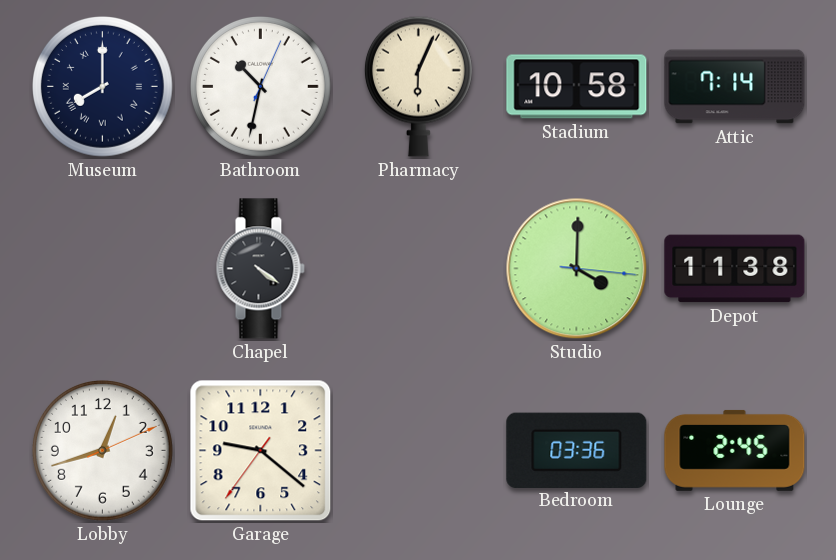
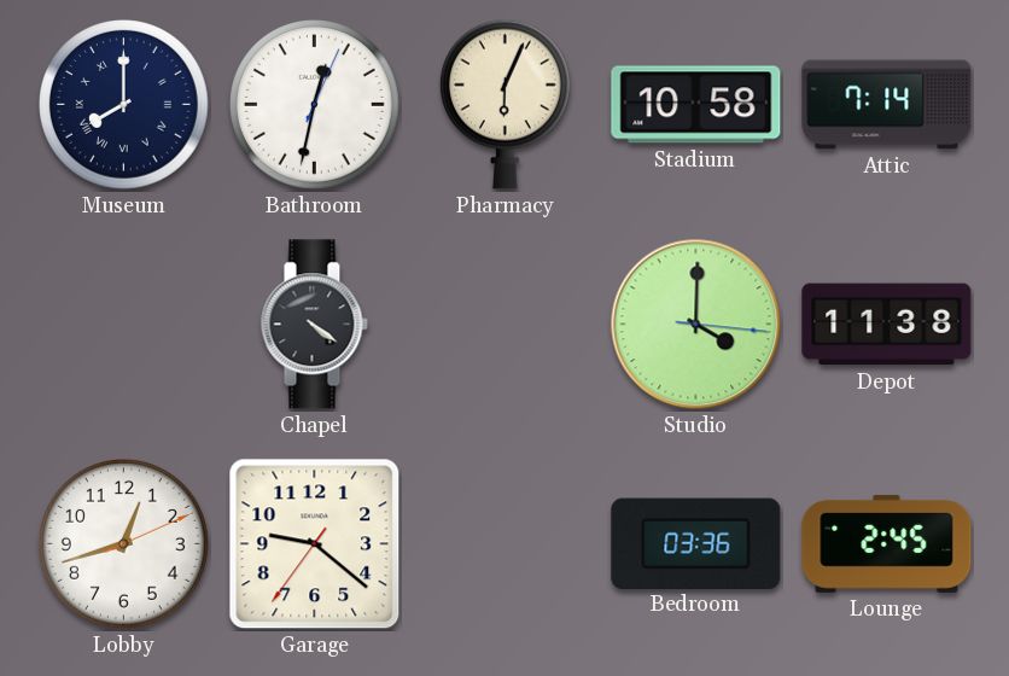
Bathroom: 10:32 -> 12:32 (315, 105)
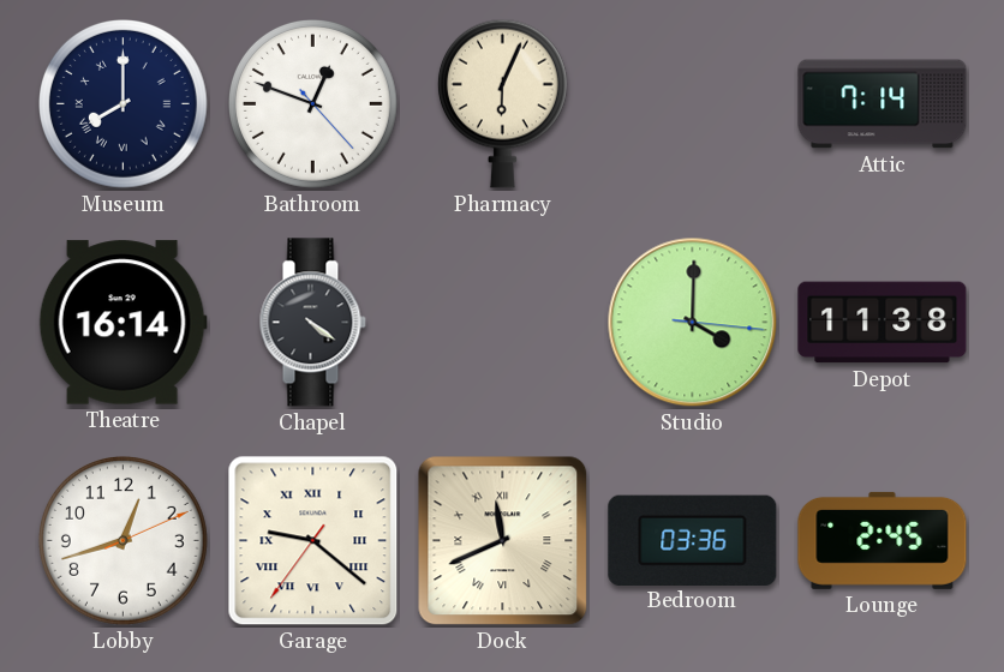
Bathroom: 12:32 -> 12:48 (313, 104)
Stadium: 10:58 -> none (696, 105)
Theatre: none -> 16:14 (122, 323)
Garage numerals: Arabic -> Roman (313, 541)
Dock: none -> 11:41 (503, 541)
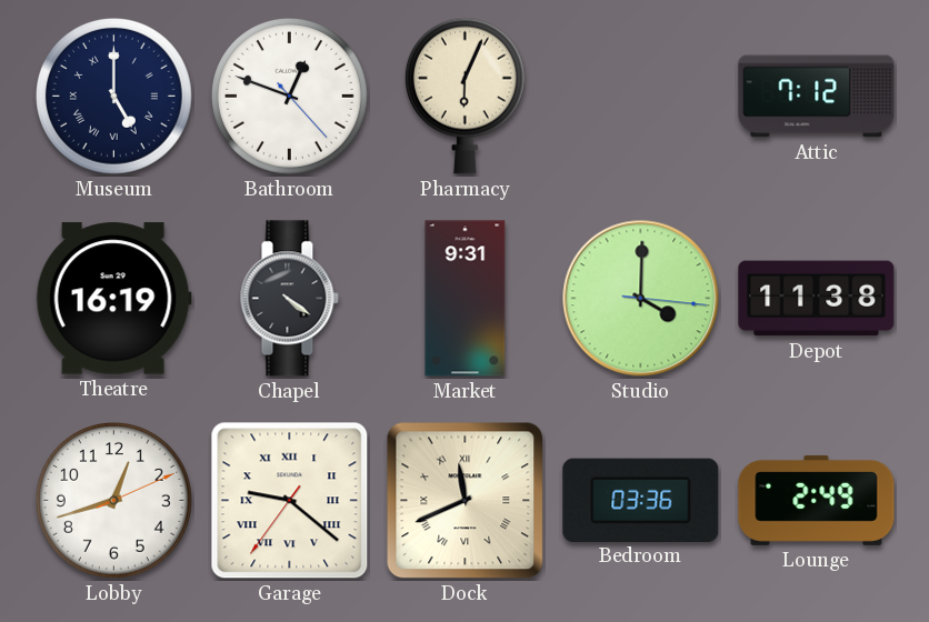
Museum: 8:00 -> 5:00 (114, 97)
Attic: 7:14 -> 7:12 (817, 97)
Theatre: 16:14 -> 16:19 (113, 299)
Market: none -> 9:31 (466, 299)
Lounge: 2:45 -> 2:49 (817, 500)
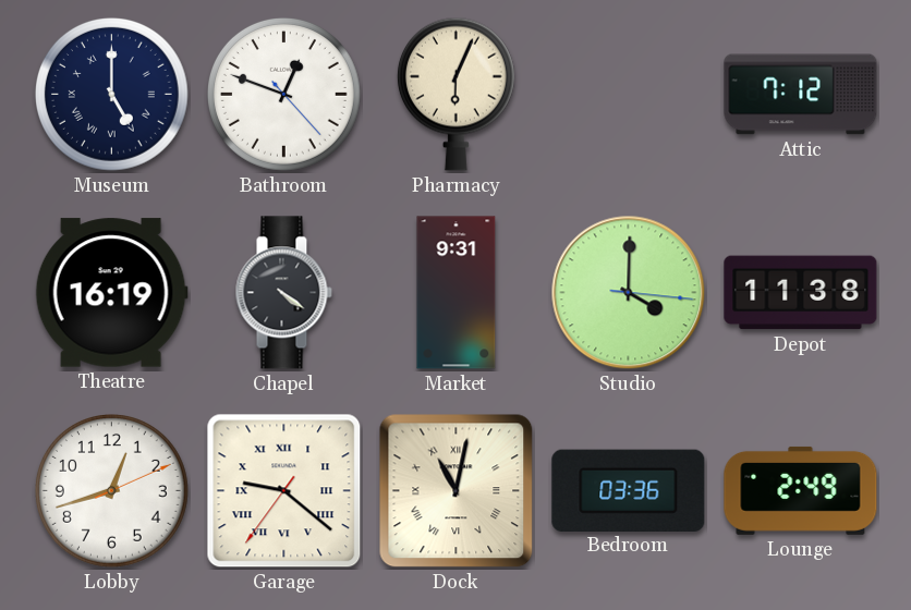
Dock: 11:41 -> 11:02 (457, 491)
